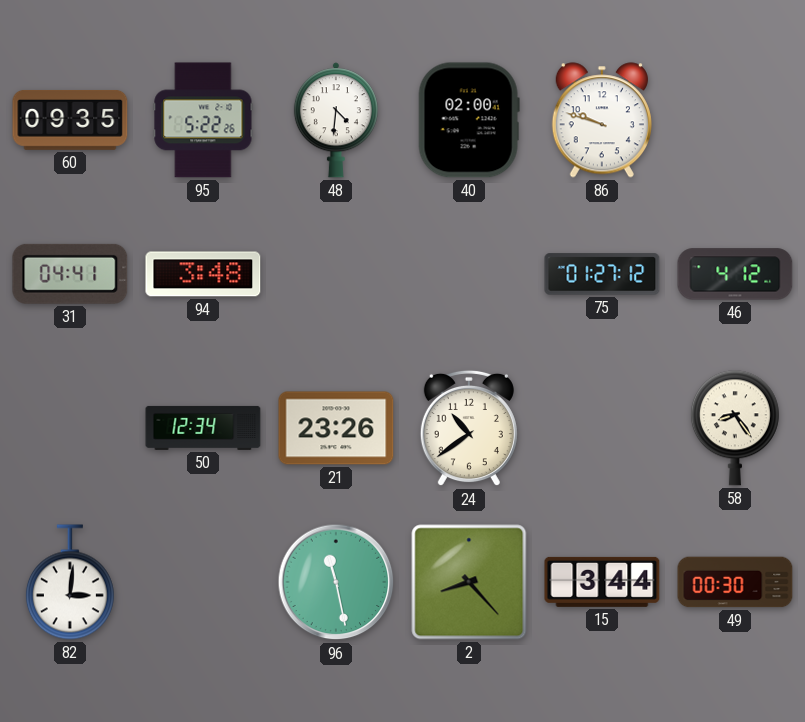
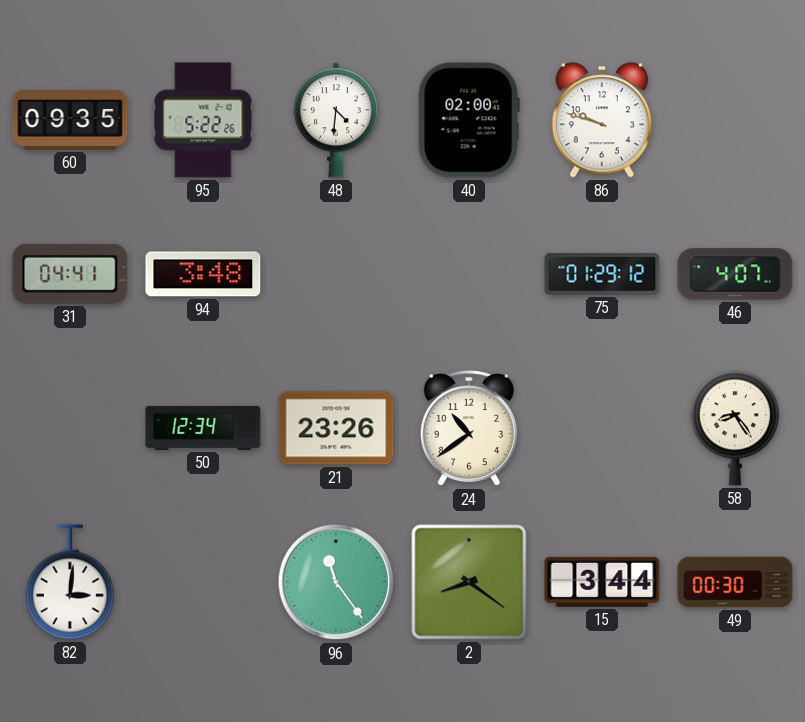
75: 01:27 -> 01:29 (602, 274)
46: 4:12 -> 4:07 (735, 274)
96: 11:28 -> 11:24 (336, 582)
2: 8:23 -> 8:21 (469, 582)
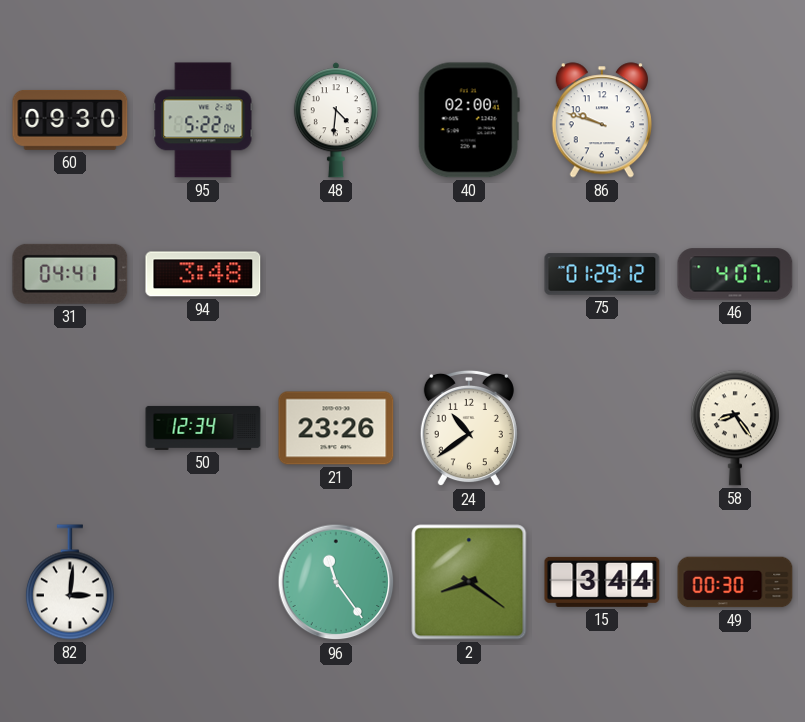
60: 09:35 -> 09:30 (70, 120)
95: 5:22:26 -> 5:22:04 (203, 120)
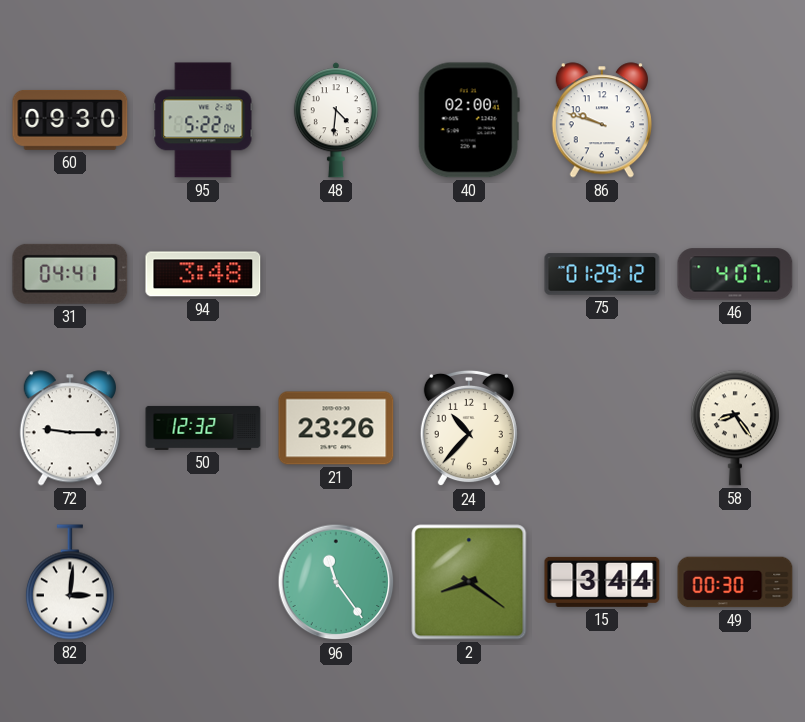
72: none -> 9:15 (70, 428)
50: 12:34 -> 12:32 (203, 428)
24: 10:39 -> 10:37 (469, 428)
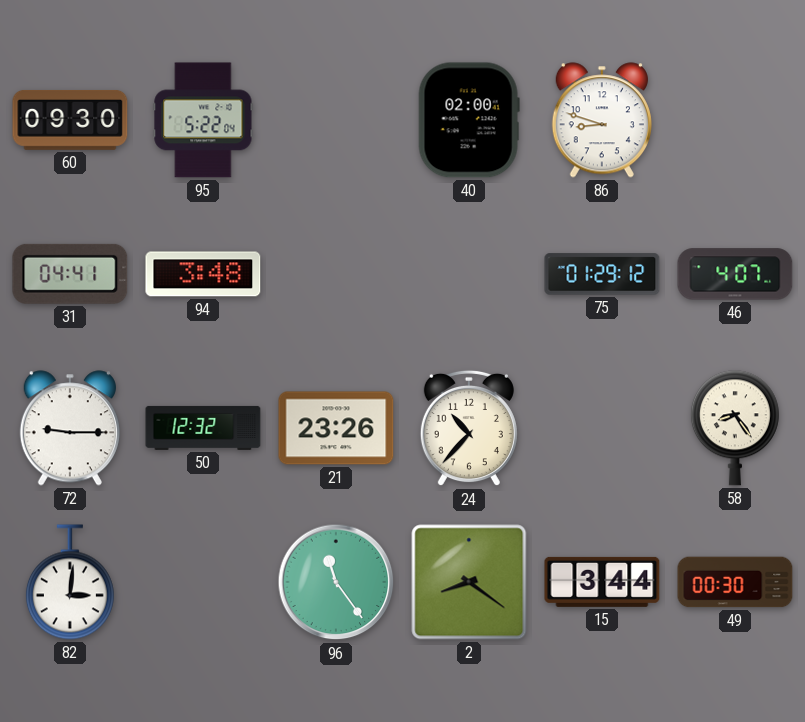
48: 4:31 -> none (336, 120)
86: 9:48 -> 8:48 (602, 120)
